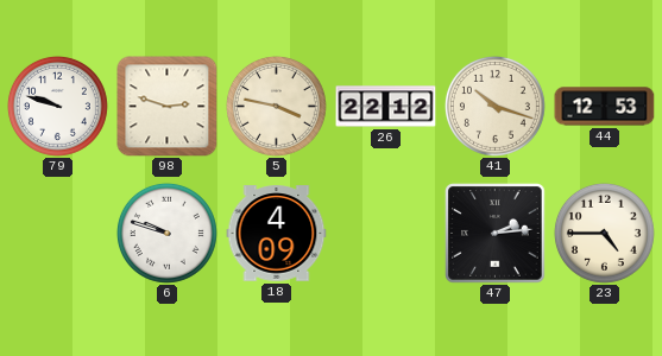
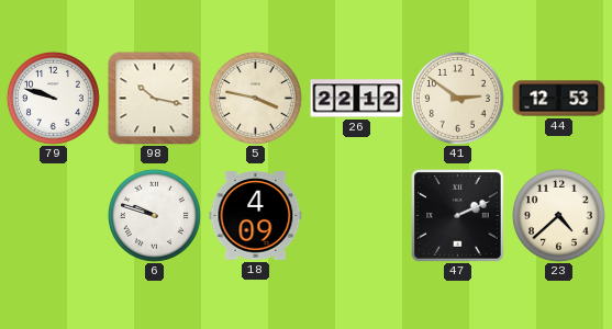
98: 2:48 -> 10:17 (155, 99)
41: 10:18 -> 2:51 (457, 98)
47: 2:14 -> 2:11 (458, 216)
23: 4:45 -> 4:38 (558, 215)
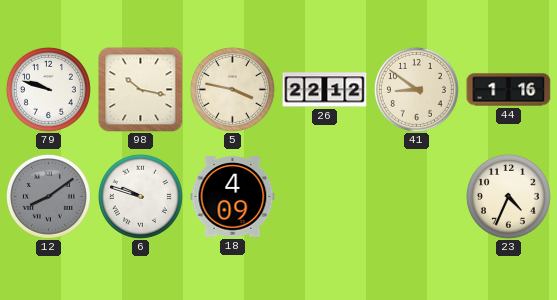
41: 2:51 -> 8:51 (416, 89)
44: 12:53 -> 1:16 (509, 90)
12: none -> 8:09 (48, 196)
47: 2:11 -> none (458, 216)
23: 4:38 -> 4:34 (508, 196)
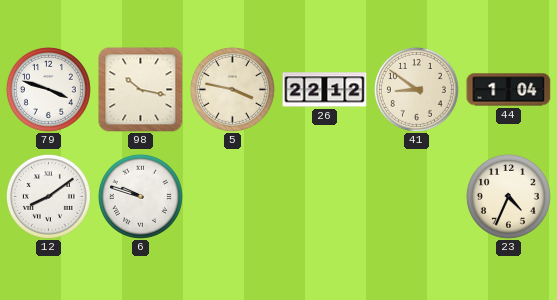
79: 9:48 -> 3:48 (48, 89)
44: 1:16 -> 1:04 (509, 90)
12 dial: grey -> white (48, 196)
18: 4:09 -> none (233, 197)
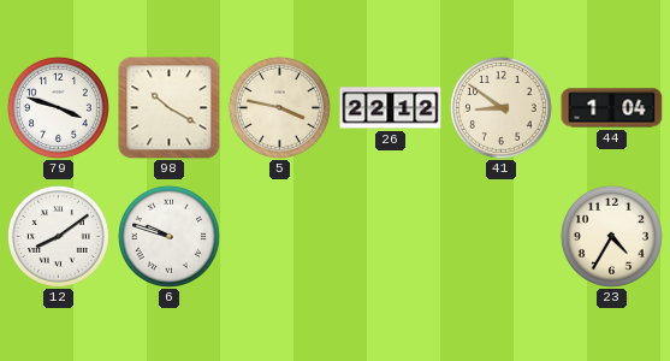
98: 10:17 -> 10:20 (170, 108)
23: 4:34 -> 4:35 (611, 236)
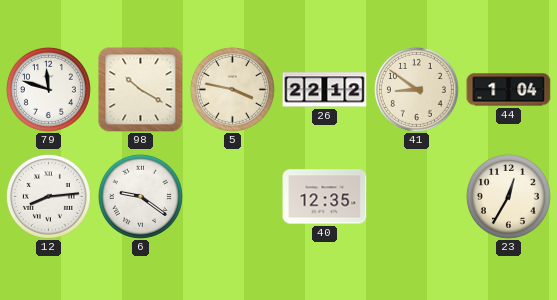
79: 3:48 -> 11:48 (48, 89)
12: 8:09 -> 8:14 (48, 196)
6: 9:48 -> 9:21 (140, 196)
40: none -> 12:35 (325, 197)
23: 4:35 -> 12:35 (508, 196)
